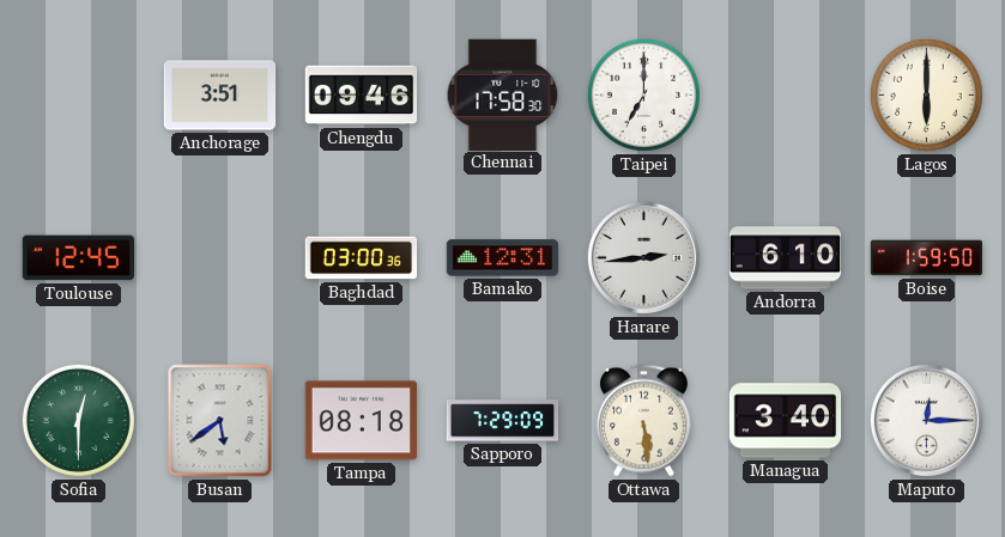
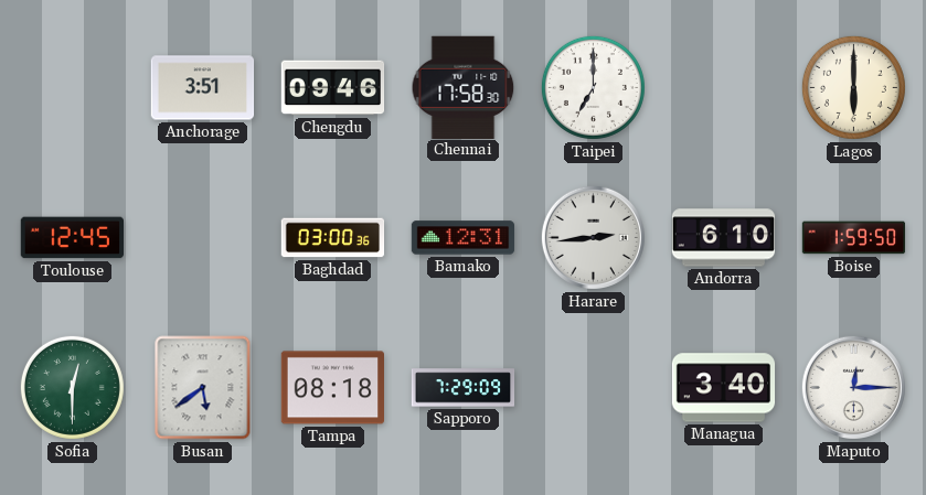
Ottawa: 5:29 -> none (643, 421)
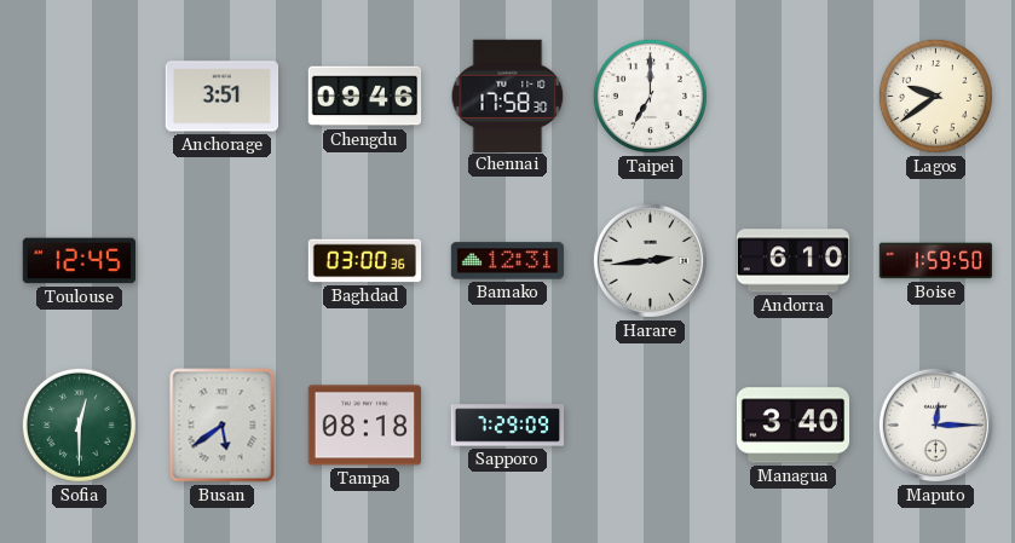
Lagos: 6:00 -> 9:39 (935, 96)
